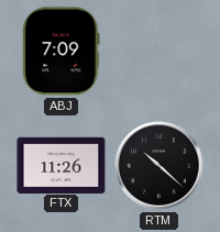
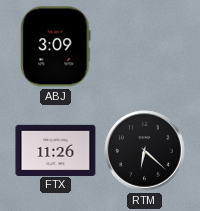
ABJ: 7:09 -> 3:09 (56, 47)
RTM: 10:22 -> 6:22 (145, 151)
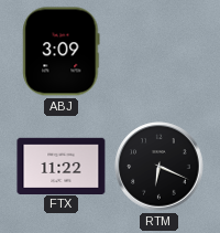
FTX: 11:26 -> 11:22 (62, 166)
RTM: 6:22 -> 6:19 (159, 167)
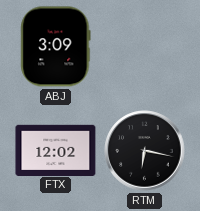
FTX: 11:22 -> 12:02 (56, 150)
RTM: 6:19 -> 6:17 (145, 151)
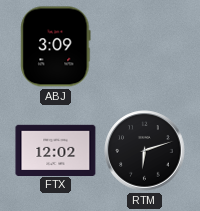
RTM: 6:17 -> 6:12 (145, 151)
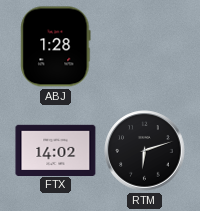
ABJ: 3:09 -> 1:28 (56, 47)
FTX: 12:02 -> 14:02 (56, 150)
